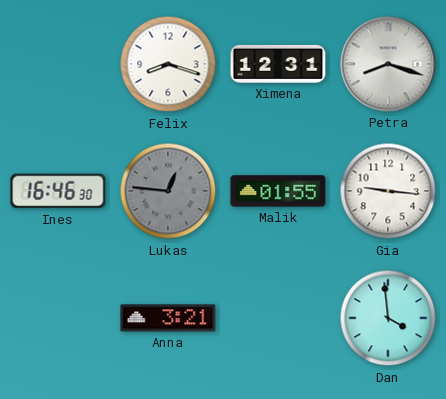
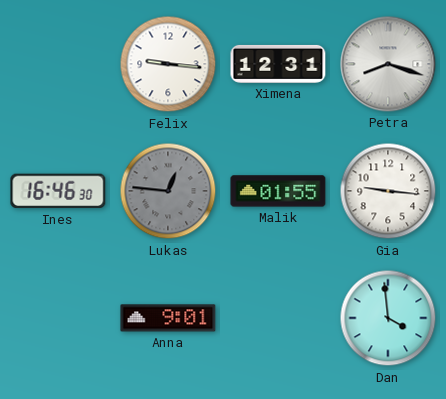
Felix: 8:18 -> 9:16 (168, 64)
Anna: 3:21 -> 9:01 (168, 318)
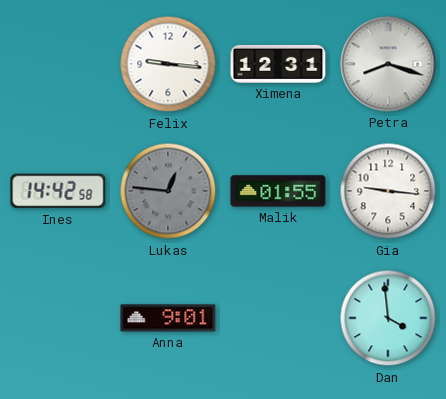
Ines: 16:46 -> 14:42 (58, 191)
